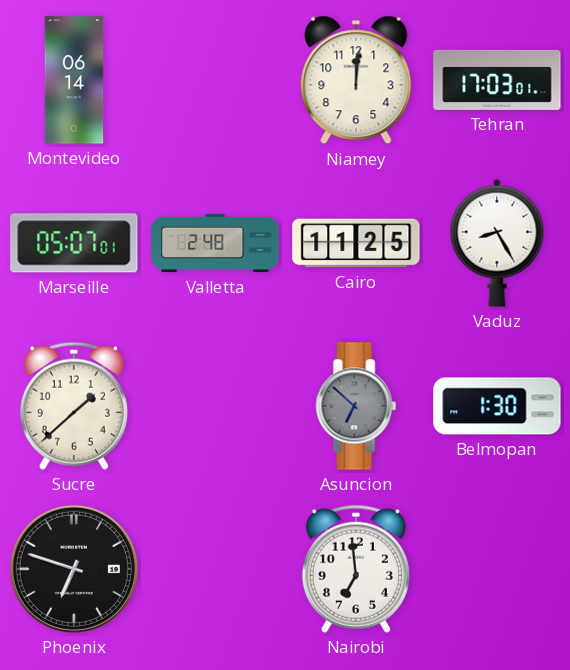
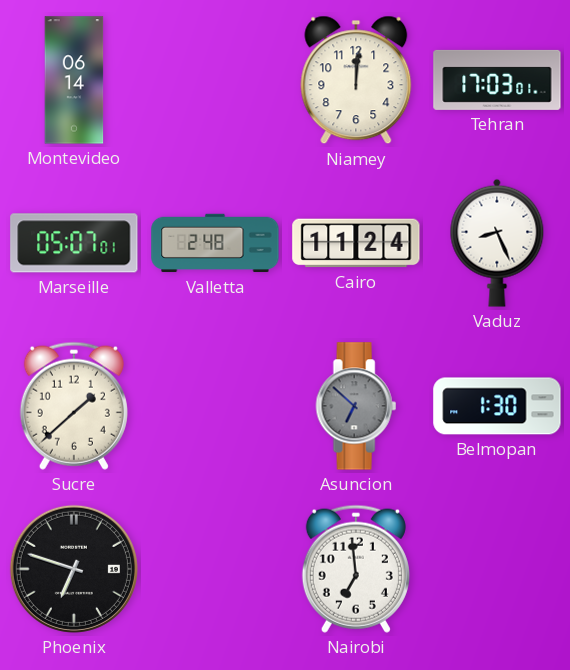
Cairo: 11:25 -> 11:24 (356, 243)
Vaduz: 8:25 -> 8:26 (497, 243)
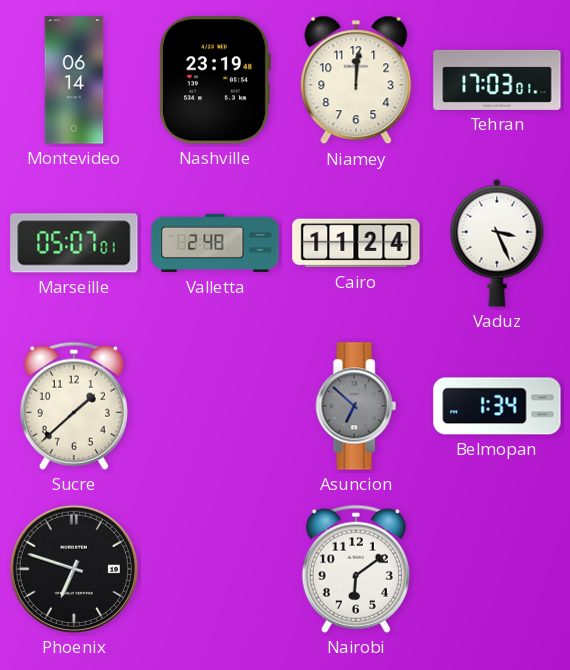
Nashville: none -> 23:19 (215, 80)
Vaduz: 8:26 -> 3:26 (497, 243)
Belmopan: 1:30 -> 1:34 (497, 406)
Nairobi: 6:59 -> 6:09 (356, 569)
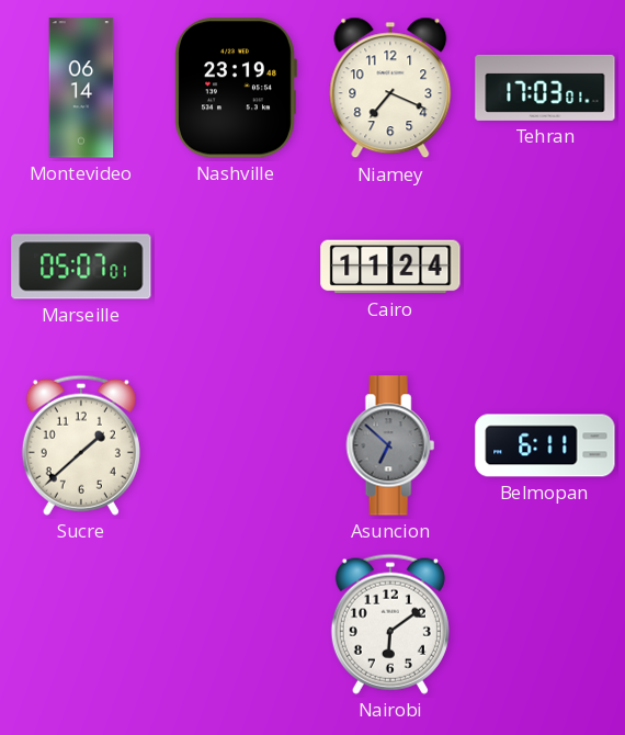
Niamey: 12:01 -> 7:19 (390, 88)
Valletta: 2:48 -> none (215, 243)
Vaduz: 3:26 -> none (497, 243)
Belmopan: 1:34 -> 6:11 (545, 445)
Phoenix: 6:48 -> none (74, 569)
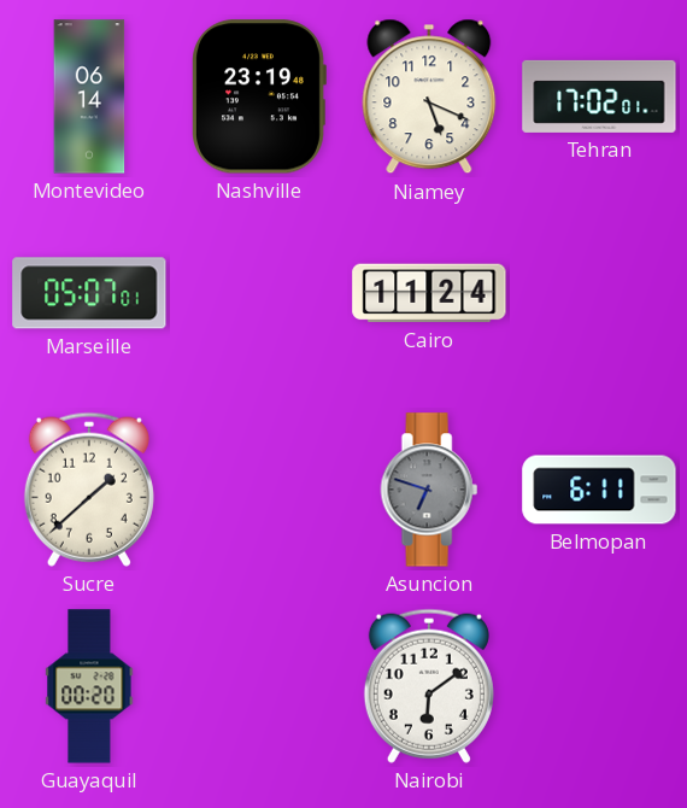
Niamey: 7:19 -> 5:19 (429, 96)
Tehran: 17:03 -> 17:02 (599, 96)
Asuncion: 6:52 -> 6:48 (429, 490)
Guayaquil: none -> 00:20 (89, 686)
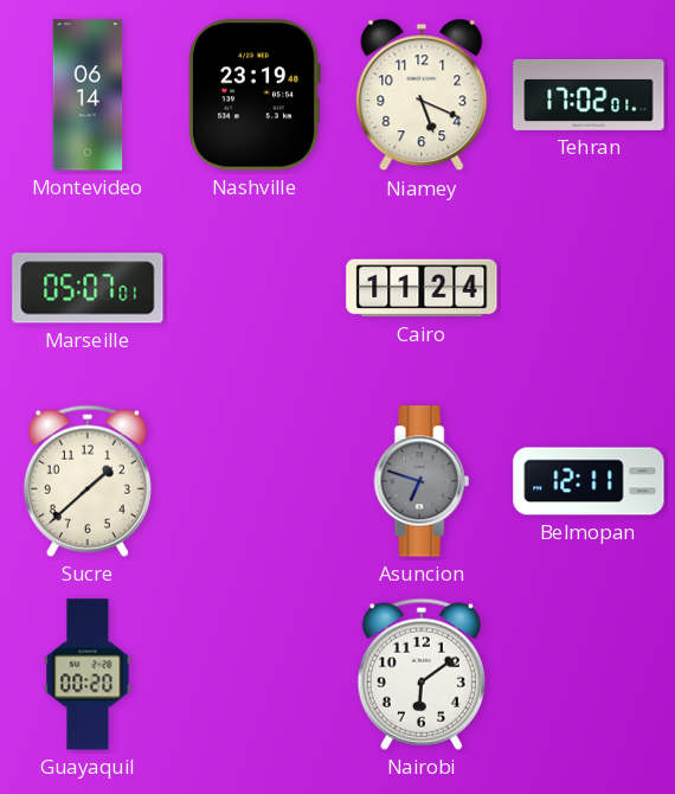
Belmopan: 6:11 -> 12:11 (589, 481)
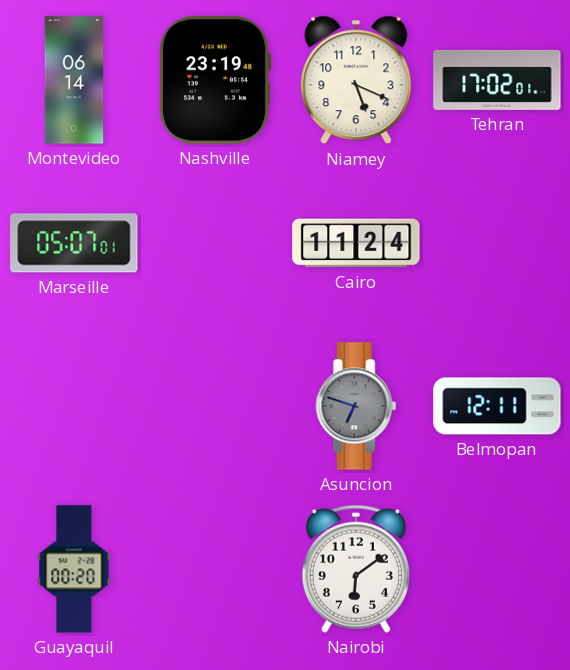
Sucre: 1:38 -> none (88, 481)
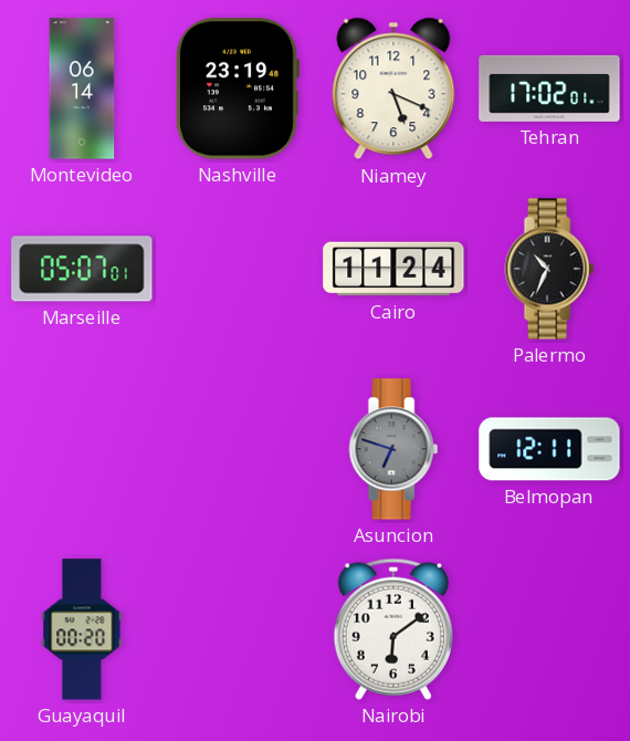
Palermo: none -> 10:34 (549, 269)
